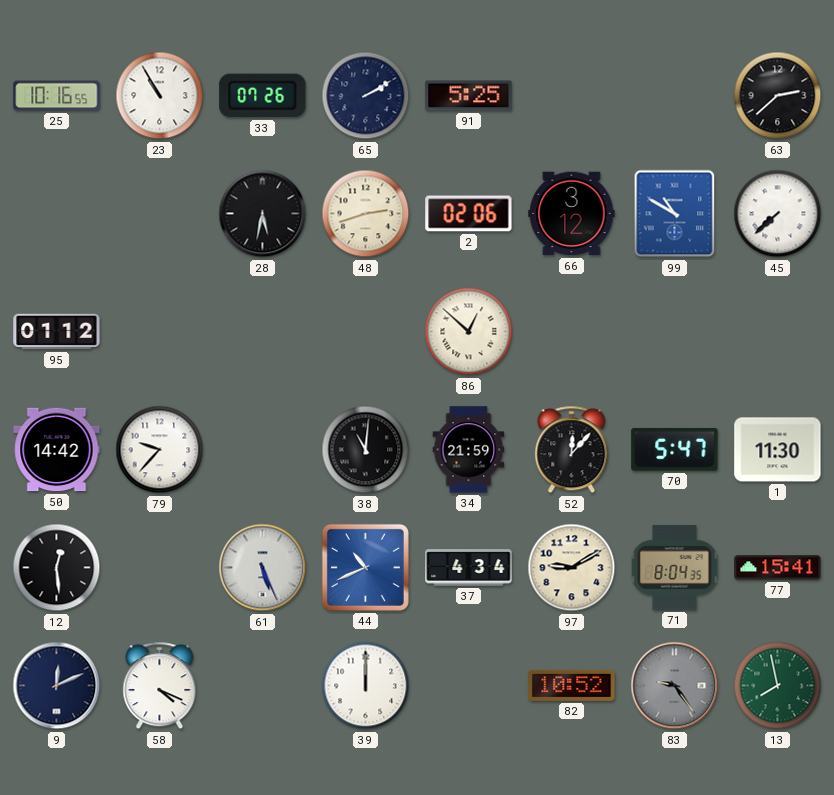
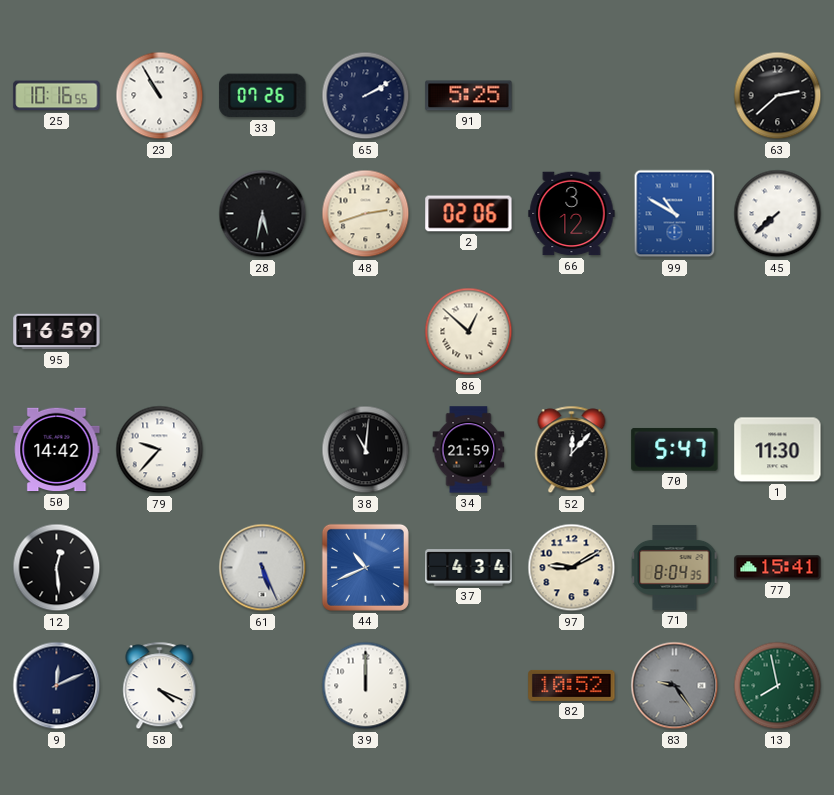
95: 01:12 -> 16:59 (57, 332)
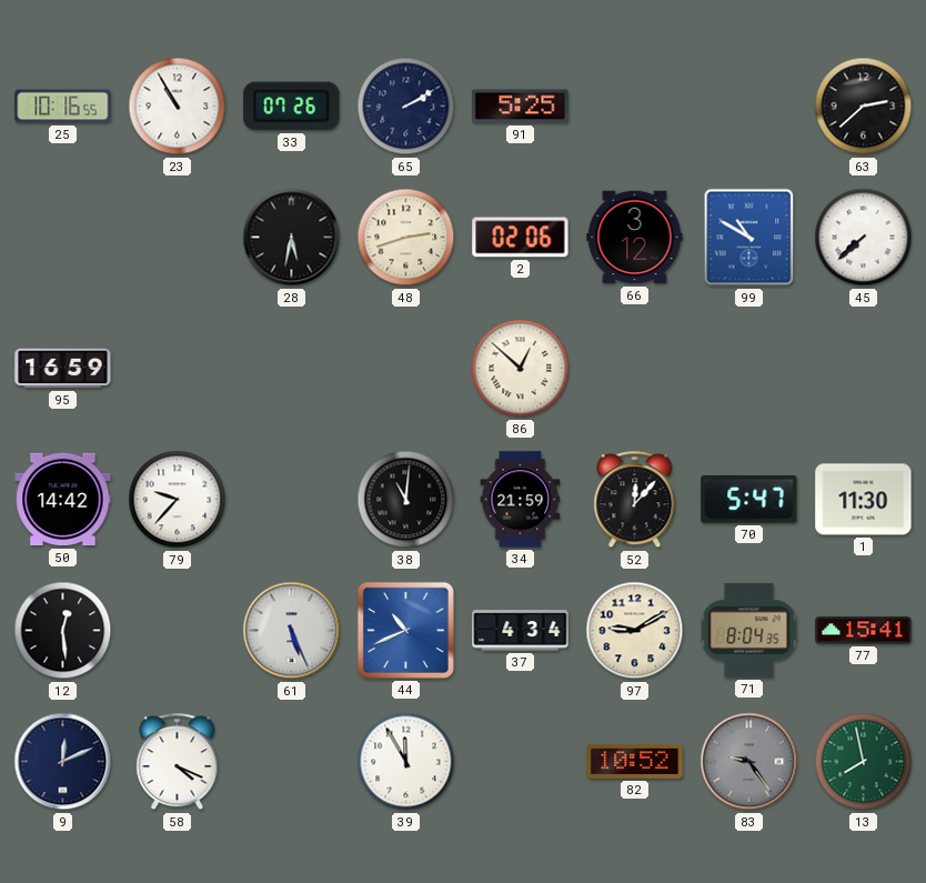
39: 12:00 -> 11:55 (406, 762)
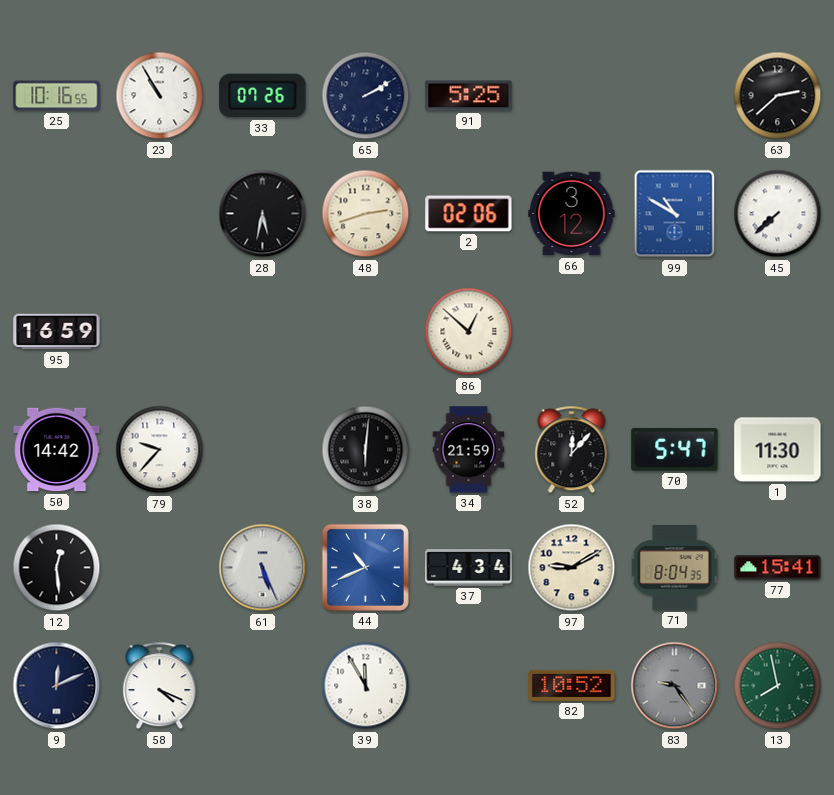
38: 11:01 -> 6:01 (366, 450)
